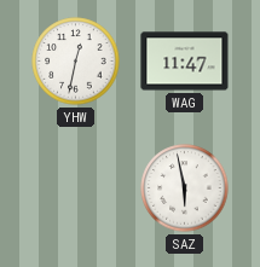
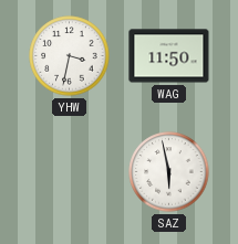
YHW: 12:32 -> 3:32 (70, 56)
WAG: 11:47 -> 11:50 (169, 56)
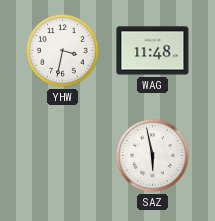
WAG: 11:50 -> 11:48 (153, 51)
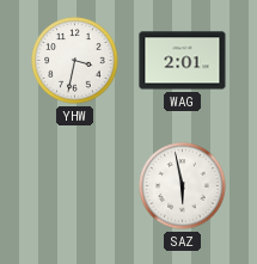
WAG: 11:48 -> 2:01 (183, 61)
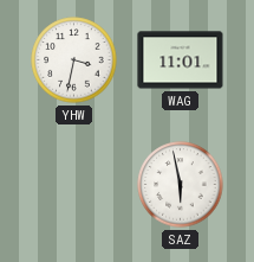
WAG: 2:01 -> 11:01 (181, 60)
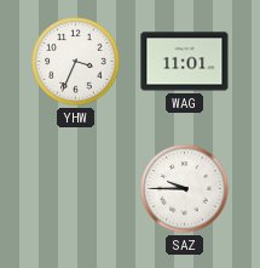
YHW: 3:32 -> 3:34 (76, 62)
SAZ: 5:58 -> 9:45 (185, 189)
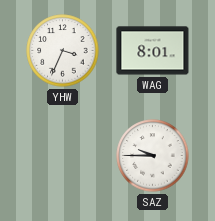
WAG: 11:01 -> 8:01 (153, 51)
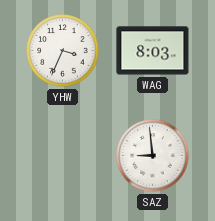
WAG: 8:01 -> 8:03 (153, 51)
SAZ: 9:45 -> 8:59 (153, 156)
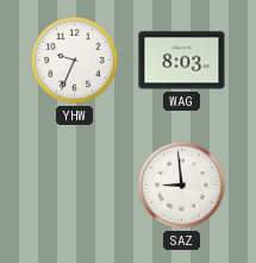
YHW: 3:34 -> 9:34 (75, 61)
